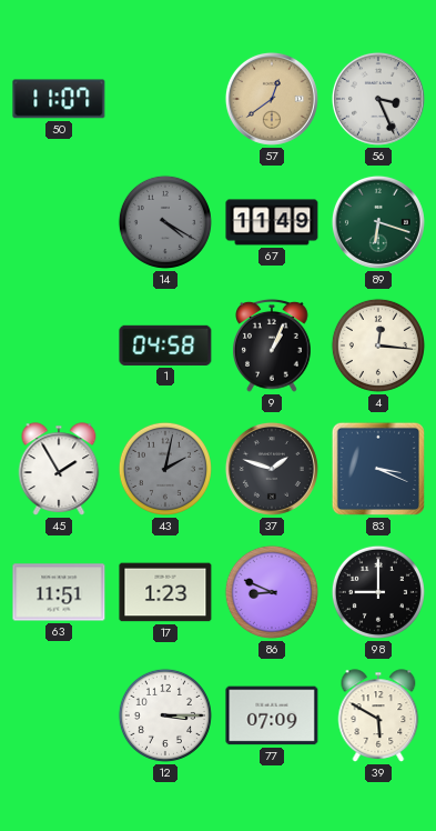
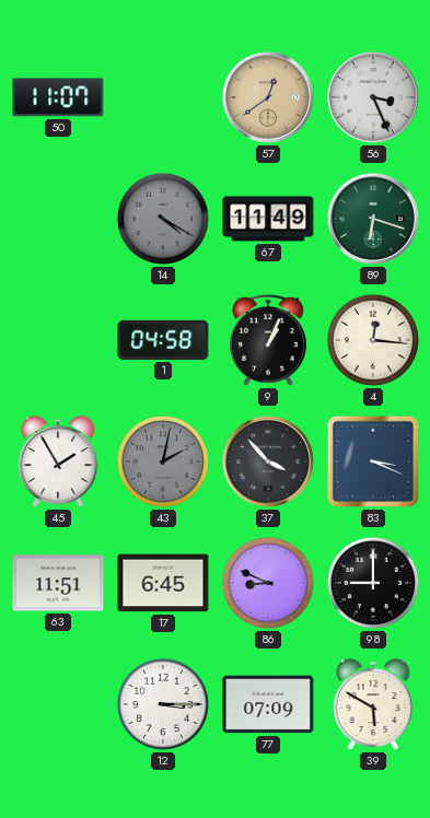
37: 1:48 -> 3:53 (268, 461)
17: 1:23 -> 6:45 (163, 583)
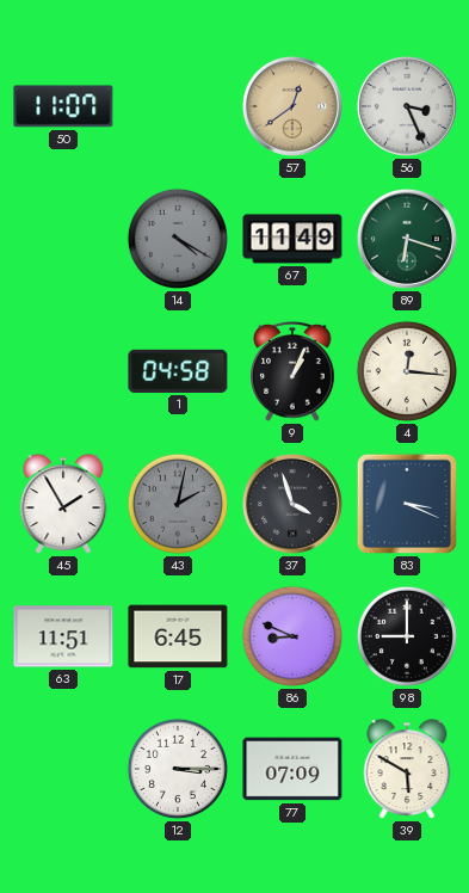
37: 3:53 -> 3:57 (292, 504)
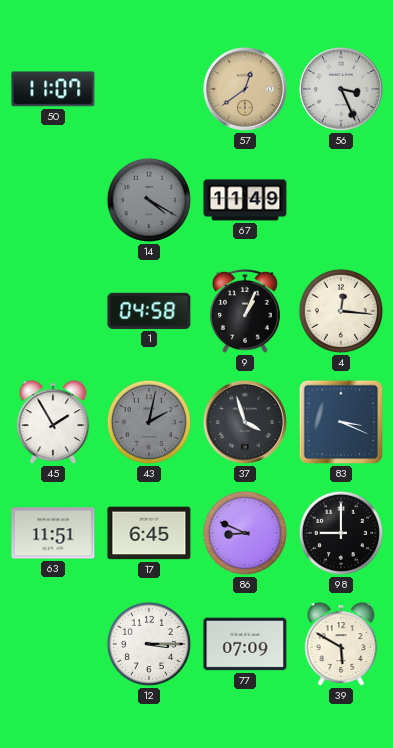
89: 6:18 -> none (407, 239)
